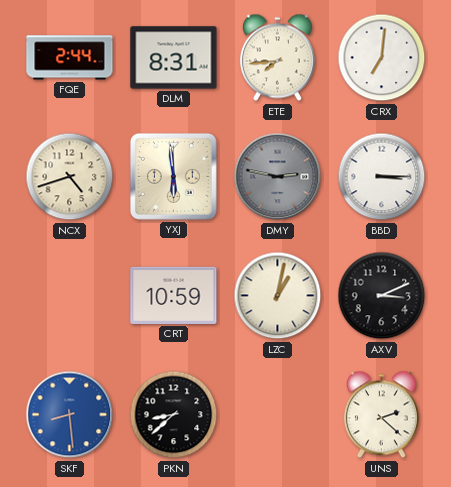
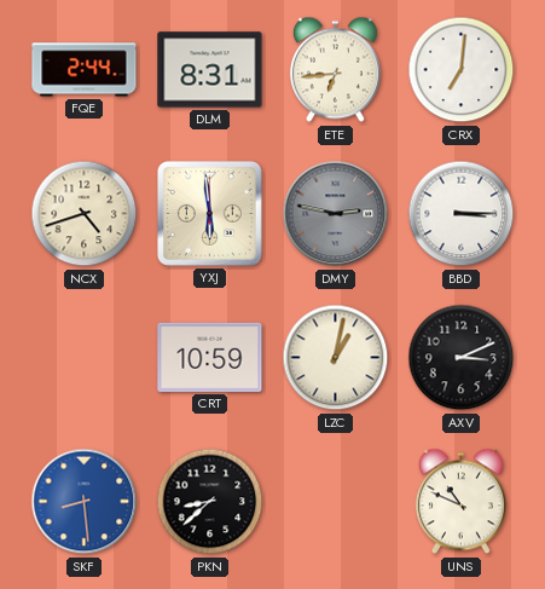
ETE: 7:44 -> 6:44 (335, 70)
UNS: 2:22 -> 10:49 (460, 502)
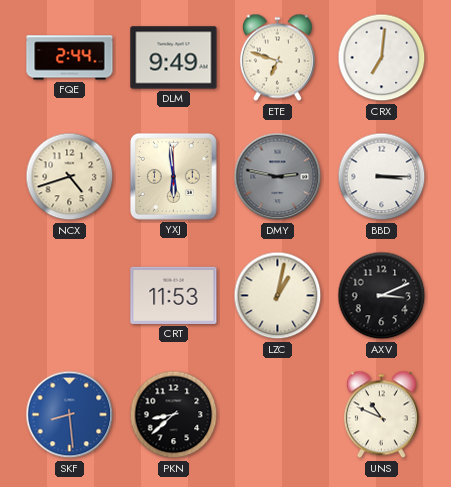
DLM: 8:31 -> 9:49 (174, 58)
ETE: 6:44 -> 6:48 (277, 58)
CRT: 10:59 -> 11:53 (174, 295)
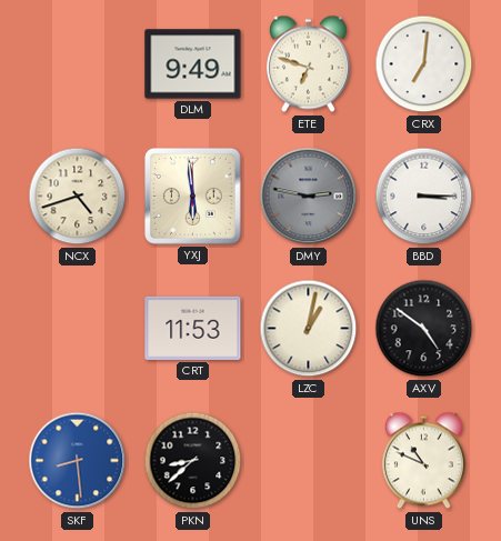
FQE: 2:44 -> none (70, 58)
AXV: 3:11 -> 4:51 (424, 329)
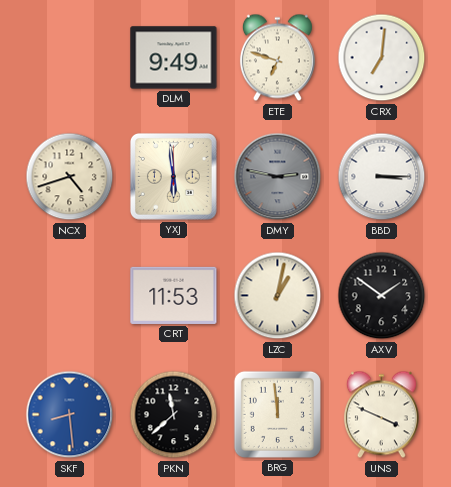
AXV: 4:51 -> 1:51 (382, 296)
PKN: 8:38 -> 11:38 (174, 415)
BRG: none -> 11:59 (277, 414)
UNS: 10:49 -> 3:49 (381, 415)
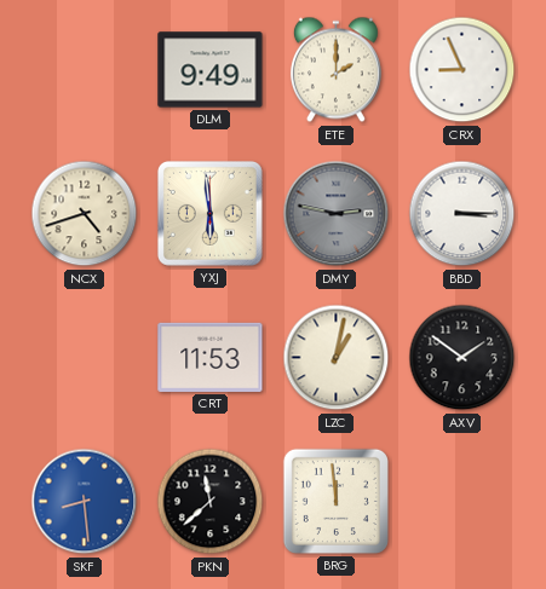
ETE: 6:48 -> 2:00 (335, 70)
CRX: 7:01 -> 8:56 (462, 70)
UNS: 3:49 -> none (381, 415)
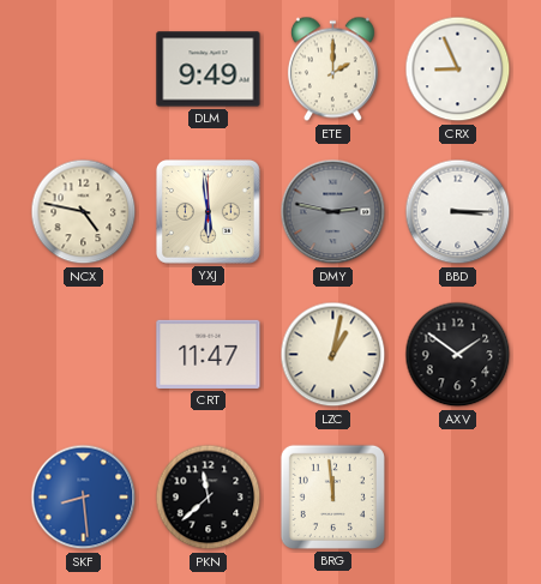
NCX: 4:42 -> 4:47 (84, 212)
CRT: 11:53 -> 11:47 (209, 354)
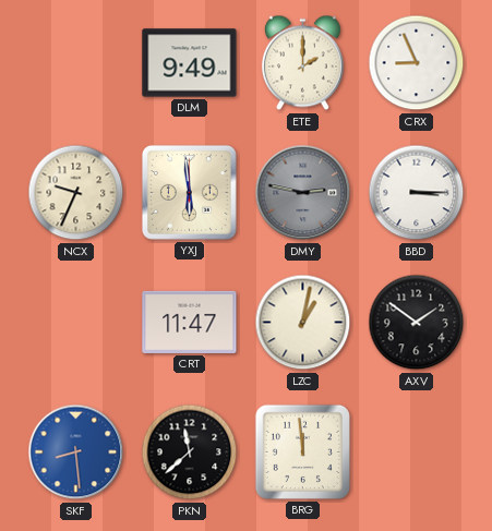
NCX: 4:47 -> 9:34 (76, 193)
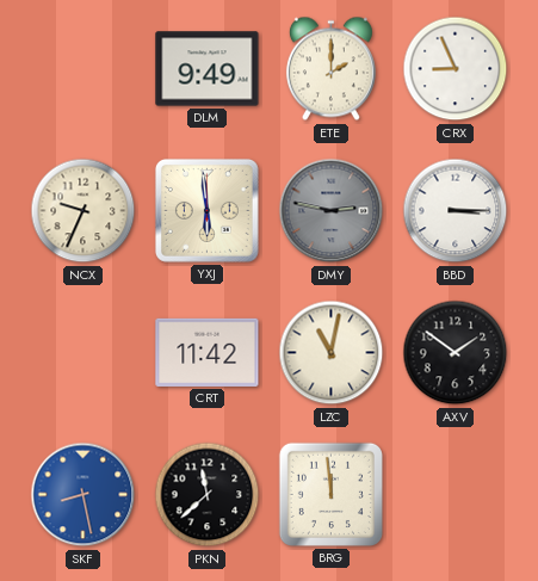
CRT: 11:47 -> 11:42 (208, 352)
LZC: 1:02 -> 11:02 (332, 353)
SKF: 8:29 -> 8:28 (84, 495)
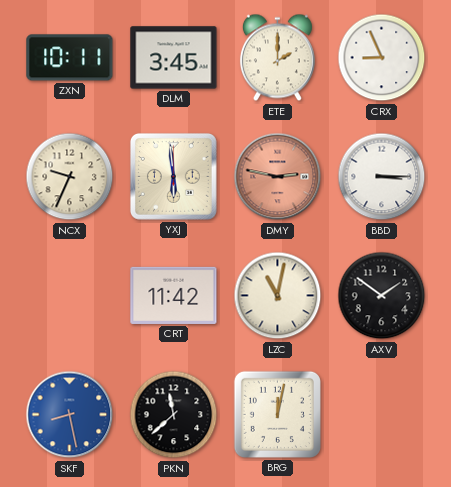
ZXN: none -> 10:11 (70, 58)
DLM: 9:49 -> 3:45 (174, 58)
DMY dial: grey -> salmon (278, 177)
BRG: 11:59 -> 12:02 (277, 414)
